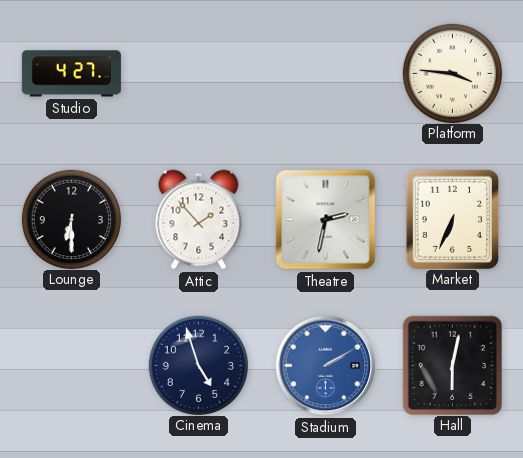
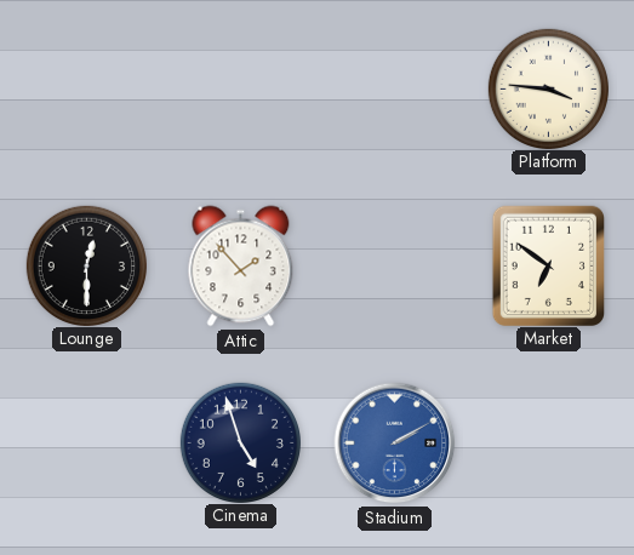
Studio: 4:27 -> none (71, 74)
Lounge: 6:30 -> 12:30 (86, 265)
Theatre: 2:32 -> none (326, 220)
Market: 6:34 -> 6:51 (548, 265)
Hall: 6:02 -> none (452, 365)
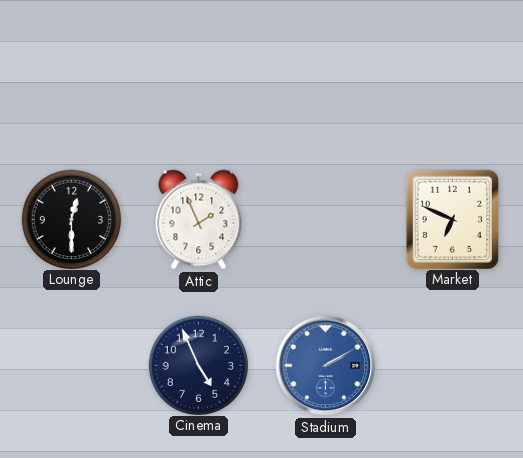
Platform: 3:46 -> none (548, 88)
Attic: 1:53 -> 1:56 (199, 220)
Market: 6:51 -> 6:49 (452, 219)
Cinema: 4:57 -> 4:56 (198, 365)
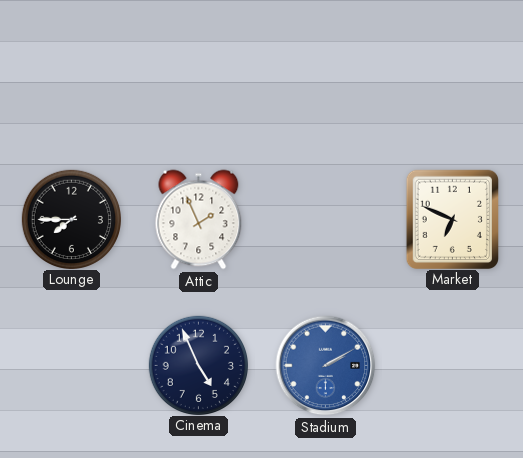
Lounge: 12:30 -> 7:45 (71, 219)
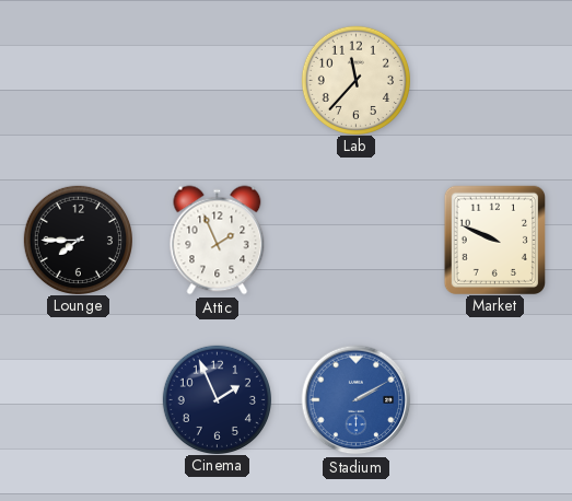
Lab: none -> 11:37 (355, 80)
Market: 6:49 -> 9:49 (494, 240)
Cinema: 4:56 -> 1:56 (217, 399)
